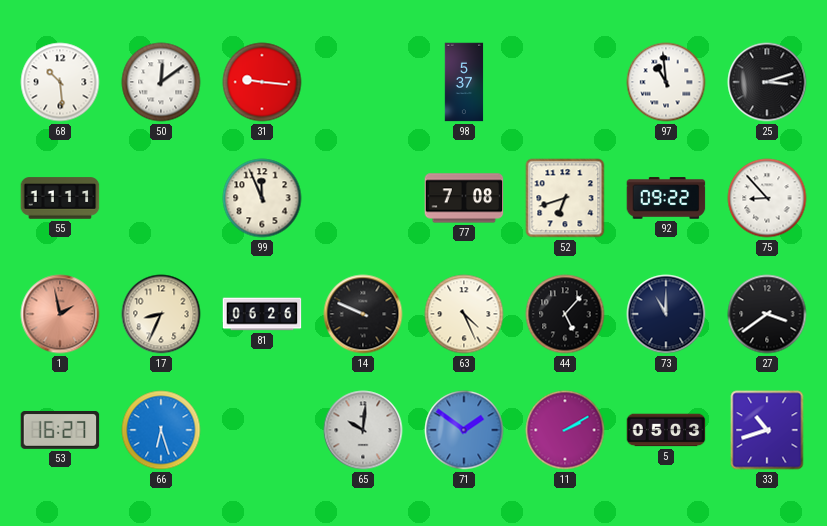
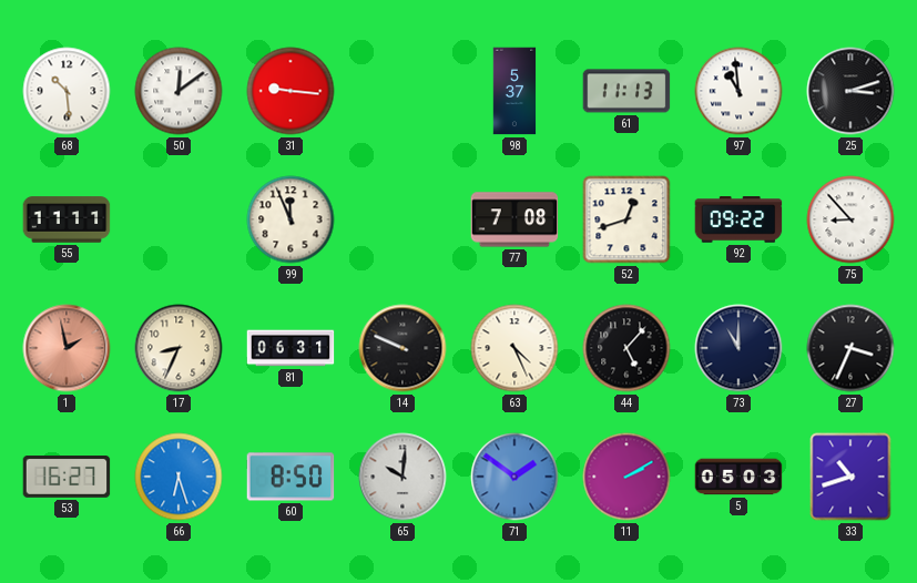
61: none -> 11:13 (626, 91)
52: 6:42 -> 12:42 (626, 219)
81: 06:26 -> 06:31 (291, 348)
27: 3:39 -> 3:34 (850, 348)
60: none -> 8:50 (291, 477)
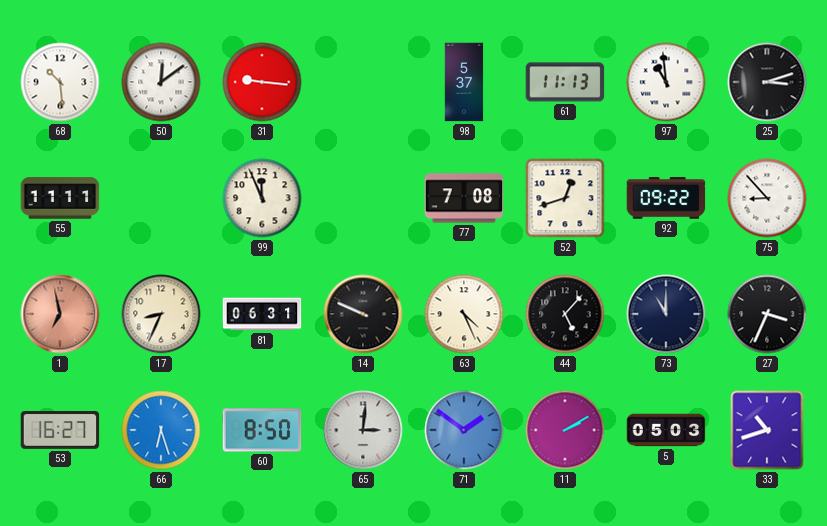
1: 1:58 -> 6:58 (60, 314)
65: 10:01 -> 3:01 (363, 430)
